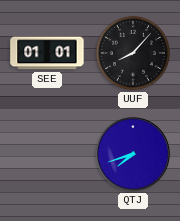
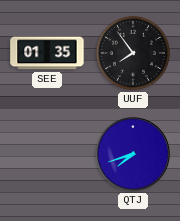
SEE: 01:01 -> 01:35 (47, 53)
UUF: 8:07 -> 7:54 (133, 53)
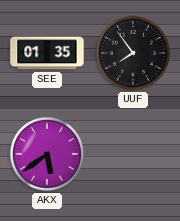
AKX: none -> 5:39 (47, 154)
QTJ: 7:42 -> none (133, 154)
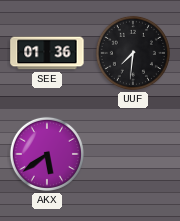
SEE: 01:35 -> 01:36 (47, 53)
UUF: 7:54 -> 7:31 (133, 53)
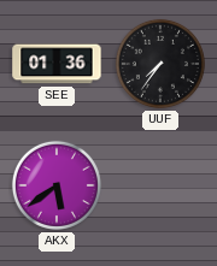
UUF: 7:31 -> 7:36 (160, 64)
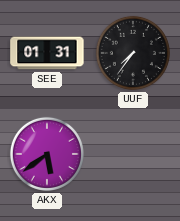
SEE: 01:36 -> 01:31 (47, 53)
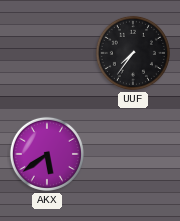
SEE: 01:31 -> none (47, 53)
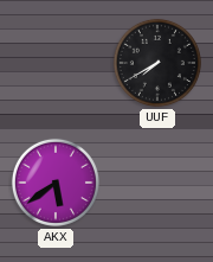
UUF: 7:36 -> 7:40 (157, 63)
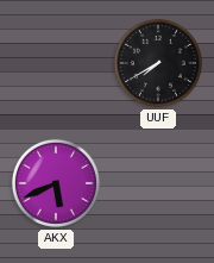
AKX: 5:39 -> 5:41 (56, 183)
